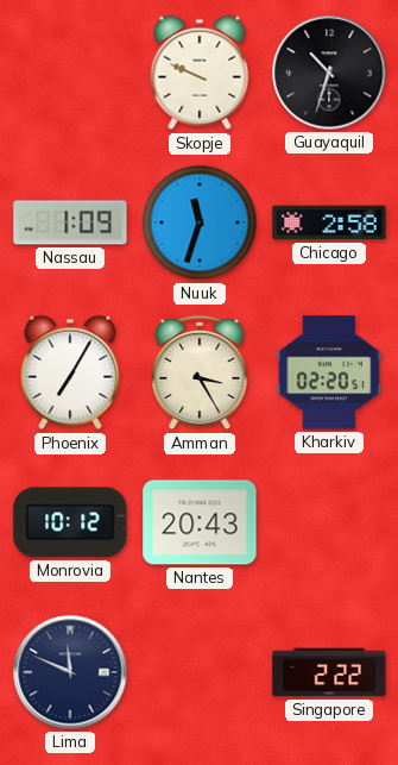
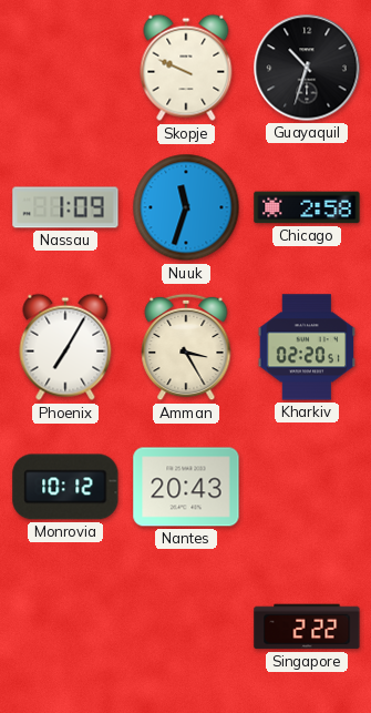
Lima: 11:49 -> none (70, 672)
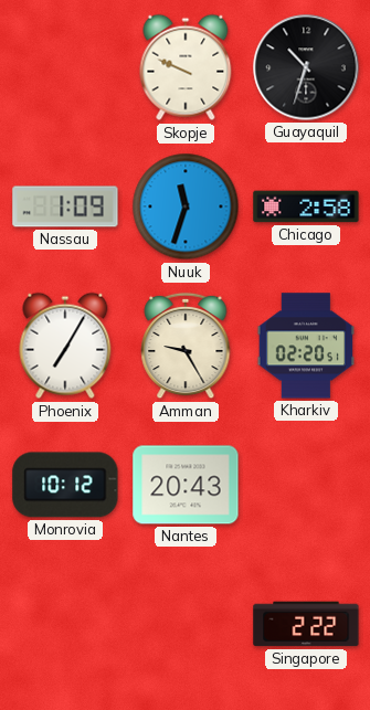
Amman: 3:25 -> 9:25 (186, 346)
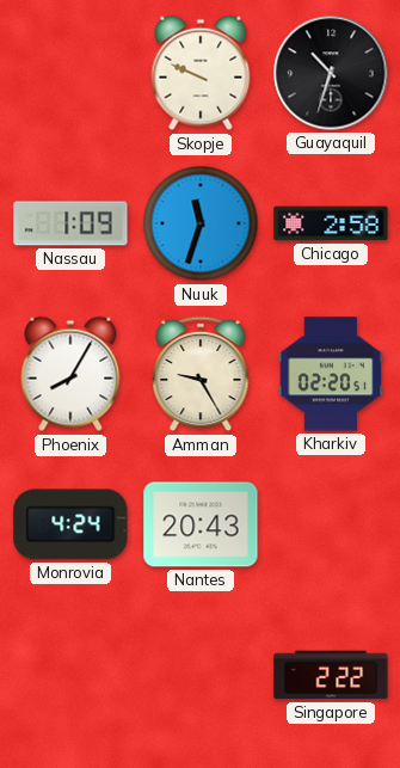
Phoenix: 7:05 -> 8:05 (70, 374)
Monrovia: 10:12 -> 4:24 (70, 524)
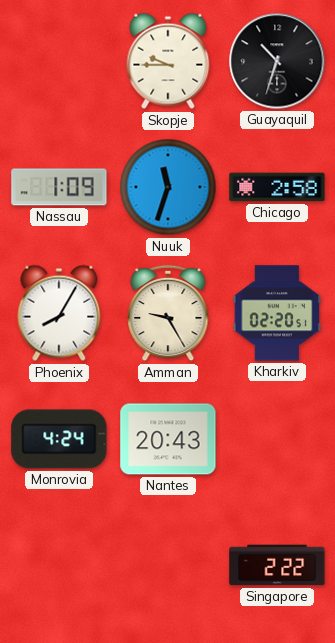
Skopje: 9:49 -> 9:45 (168, 61)
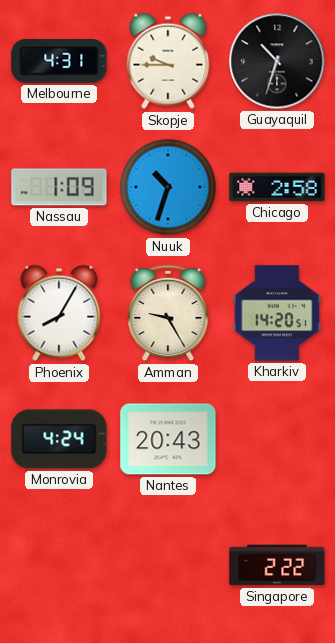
Melbourne: none -> 4:31 (59, 61)
Nuuk: 11:33 -> 10:33 (168, 187)
Kharkiv: 02:20 -> 14:20 (276, 313)
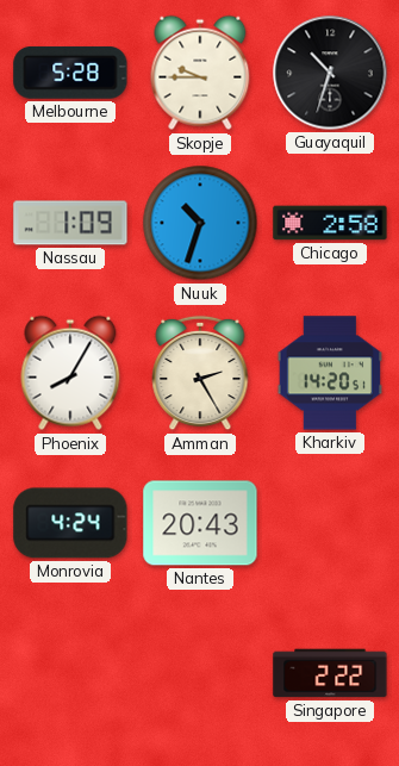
Melbourne: 4:31 -> 5:28 (70, 73)
Amman: 9:25 -> 2:25 (200, 373)
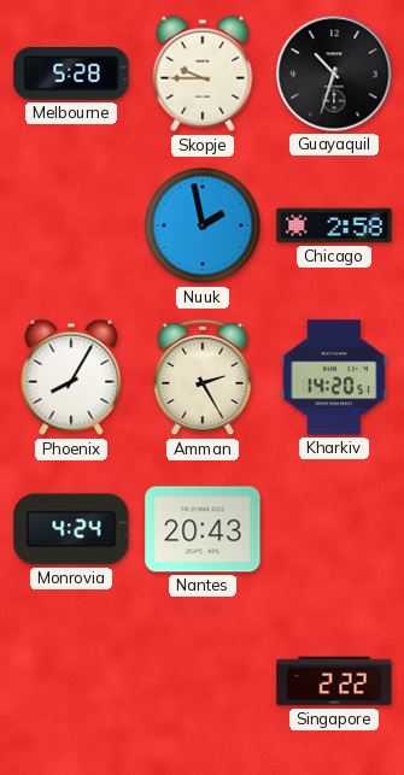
Nassau: 1:09 -> none (70, 223)
Nuuk: 10:33 -> 1:58 (203, 225)
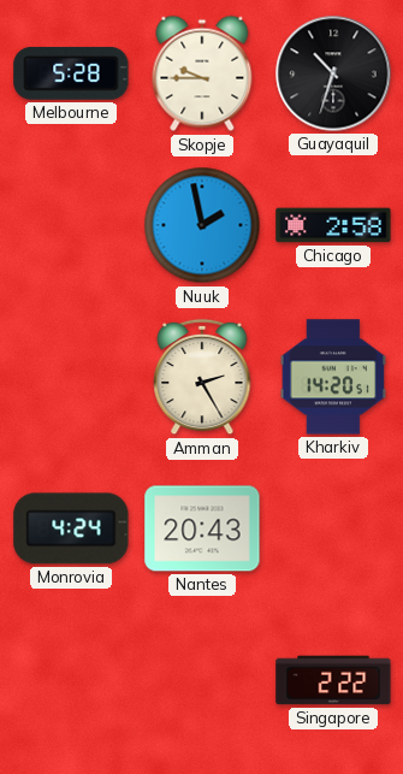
Phoenix: 8:05 -> none (71, 377)
